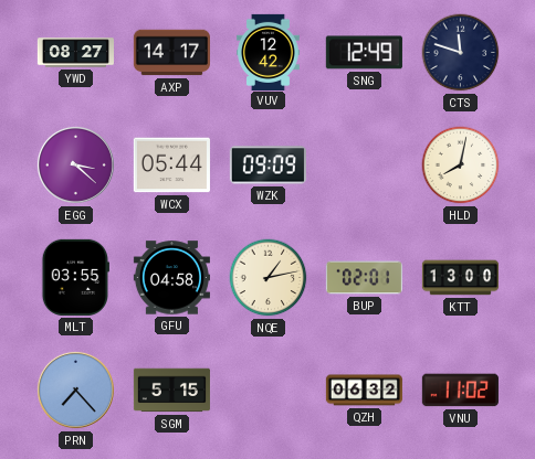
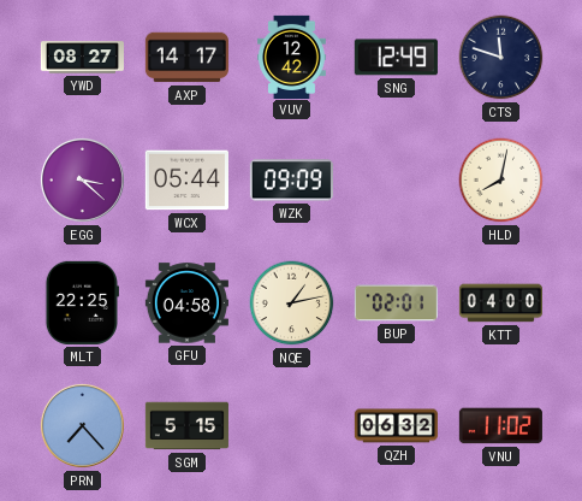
MLT: 03:55 -> 22:25 (82, 302)
KTT: 13:00 -> 04:00 (500, 303)
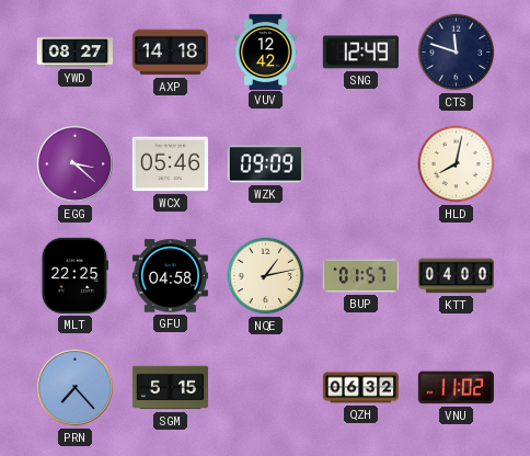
AXP: 14:17 -> 14:18 (170, 53)
WCX: 05:44 -> 05:46 (170, 164)
BUP: 02:01 -> 01:57 (360, 276)
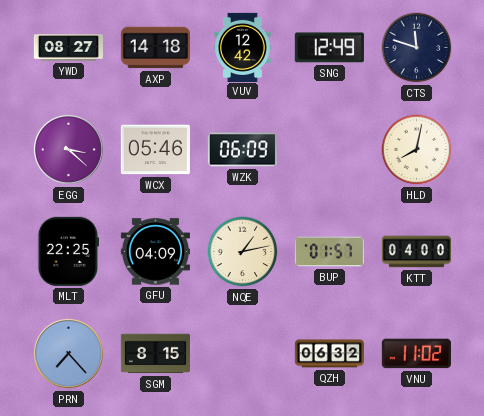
WZK: 09:09 -> 06:09 (242, 150)
GFU: 04:58 -> 04:09 (155, 252)
SGM: 5:15 -> 8:15 (155, 354)
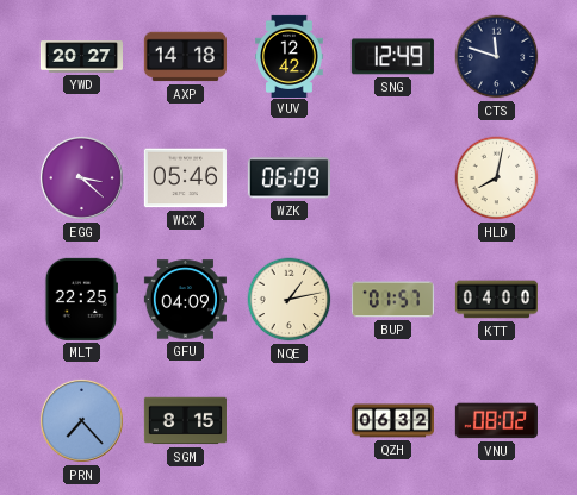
YWD: 08:27 -> 20:27 (81, 57)
VNU: 11:02 -> 08:02 (496, 421)
